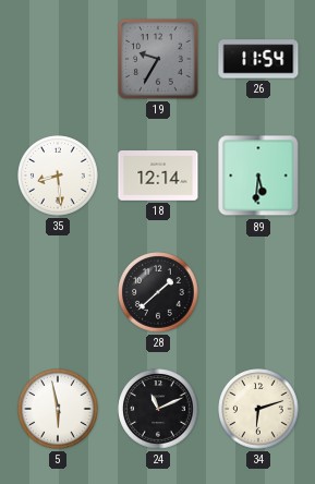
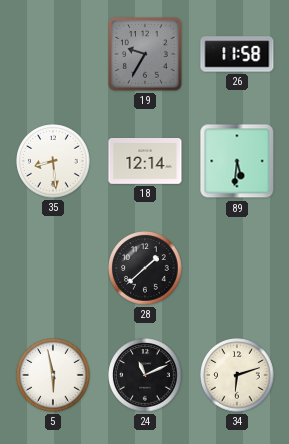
26: 11:54 -> 11:58 (237, 54)
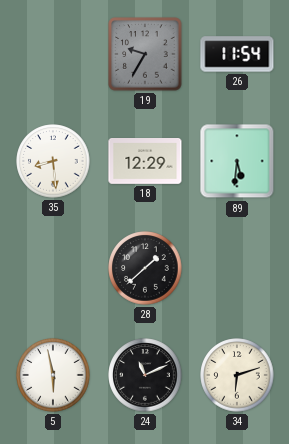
26: 11:58 -> 11:54 (237, 54)
18: 12:14 -> 12:29 (145, 162)
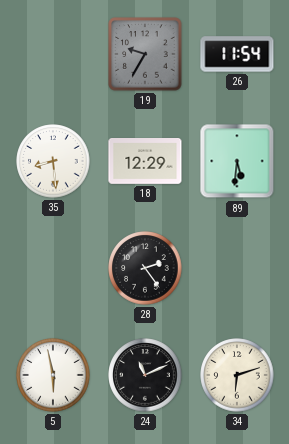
28: 1:38 -> 2:24 (145, 268)
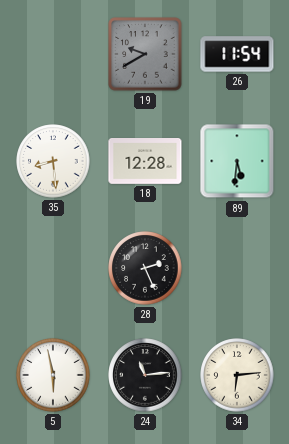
19: 9:35 -> 9:40 (145, 54)
18: 12:29 -> 12:28 (145, 162)
28: 2:24 -> 2:26 (145, 268)
24: 11:11 -> 11:14 (145, 375)
34: 6:12 -> 6:14 (237, 375)
